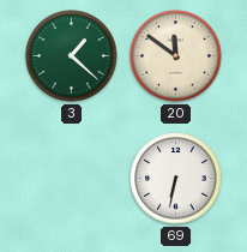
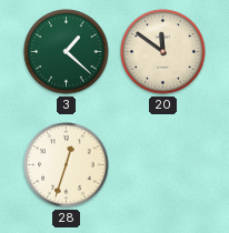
28: none -> 12:33 (67, 165)
69: 6:32 -> none (176, 179)
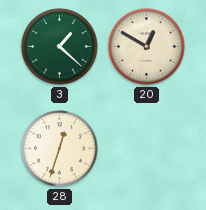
20: 11:51 -> 12:50 (147, 47)
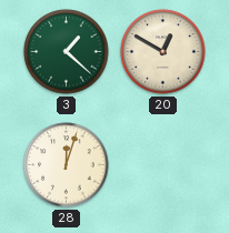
28: 12:33 -> 12:03 (67, 165)
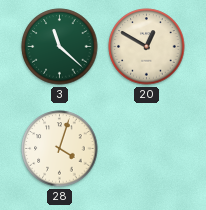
3: 1:22 -> 11:22 (60, 47)
28: 12:03 -> 4:03 (60, 149)
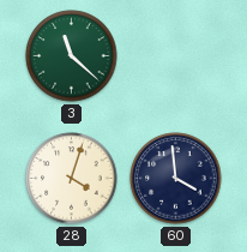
20: 12:50 -> none (147, 47)
60: none -> 3:59 (176, 179)
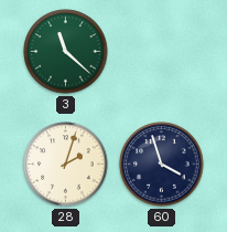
28: 4:03 -> 2:03 (66, 165)
60: 3:59 -> 3:57 (162, 165)
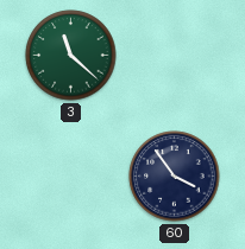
28: 2:03 -> none (66, 165)
60: 3:57 -> 3:54 (175, 177)
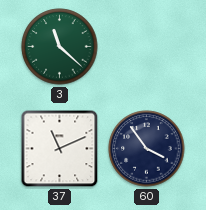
37: none -> 11:11 (60, 149)
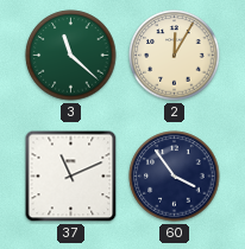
2: none -> 12:05 (175, 56)
